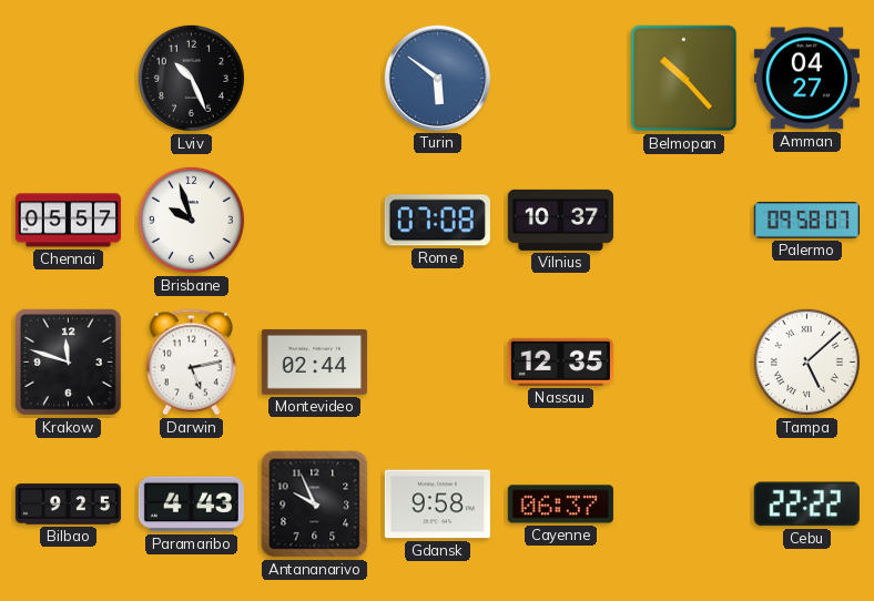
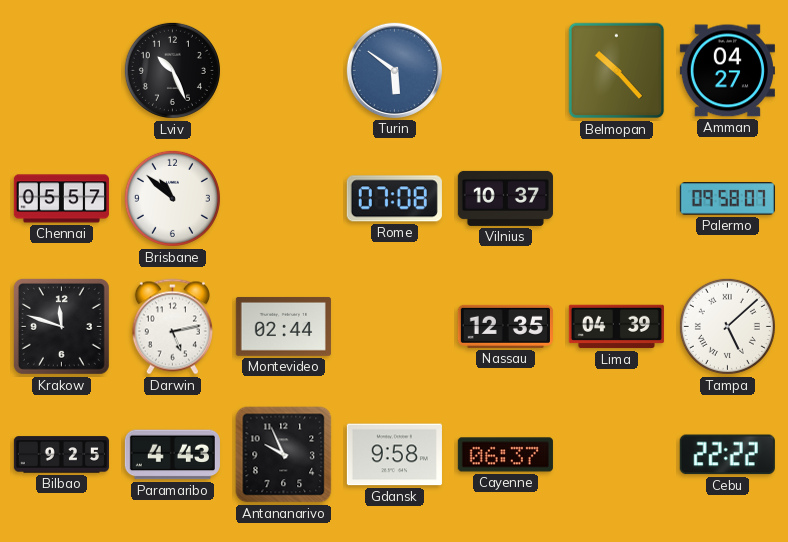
Brisbane: 9:57 -> 10:52 (172, 198)
Lima: none -> 04:39 (616, 327)
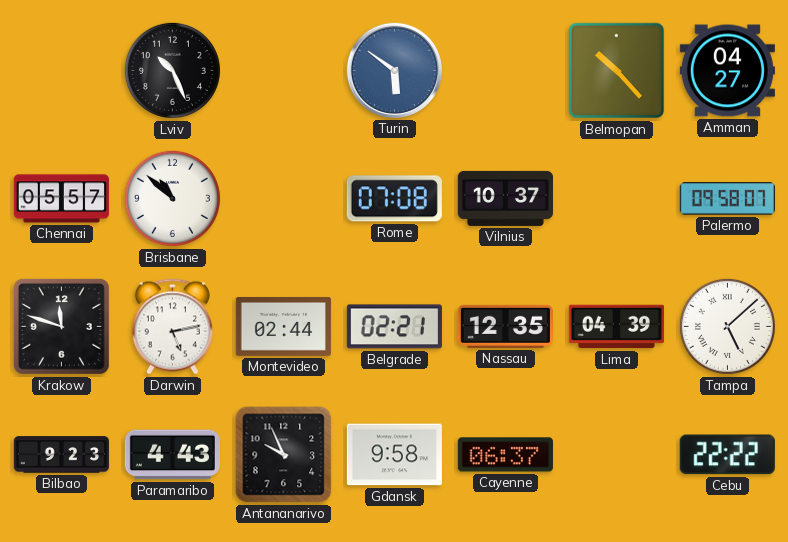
Belgrade: none -> 02:21 (394, 327)
Bilbao: 9:25 -> 9:23 (61, 455)
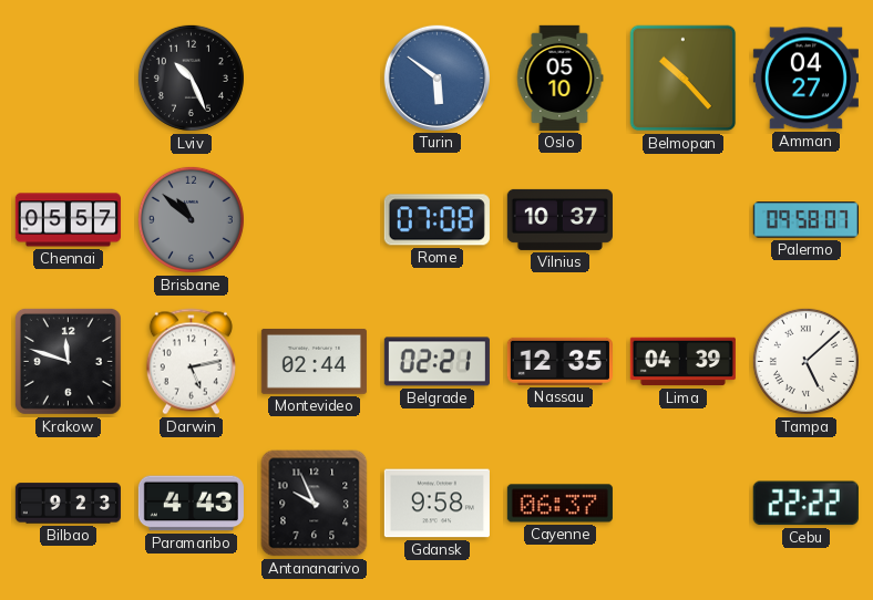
Oslo: none -> 05:10 (559, 77)
Brisbane dial: white -> grey (191, 219)
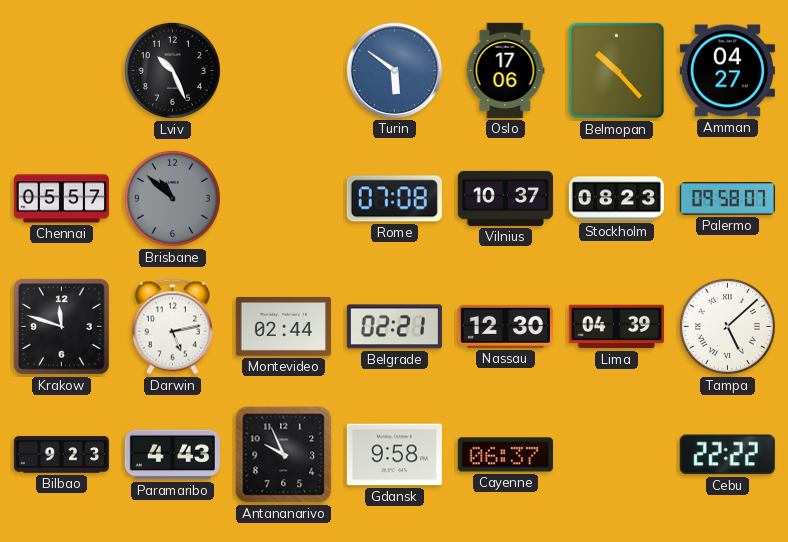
Oslo: 05:10 -> 17:06 (505, 70)
Stockholm: none -> 08:23 (616, 199)
Nassau: 12:35 -> 12:30 (505, 326)
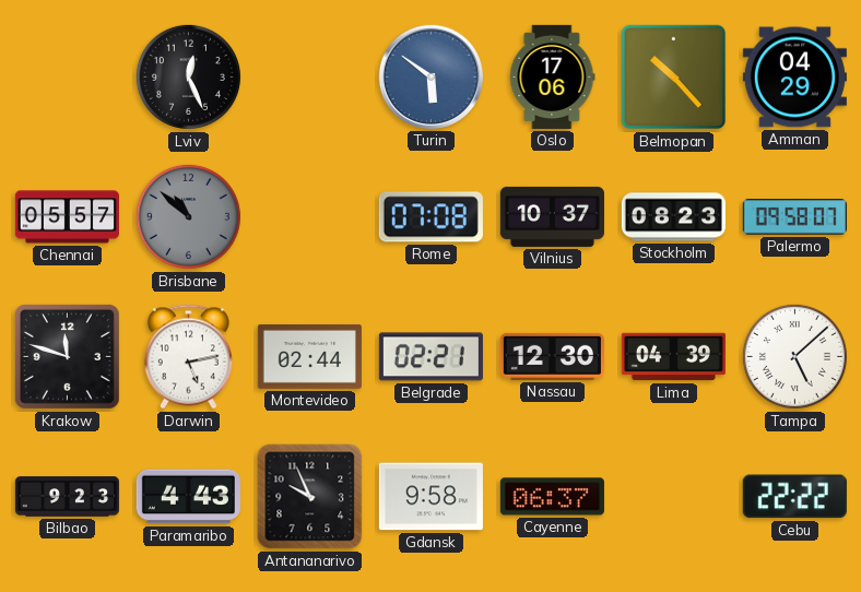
Lviv: 10:26 -> 12:26 (188, 76)
Amman: 04:27 -> 04:29 (794, 78)
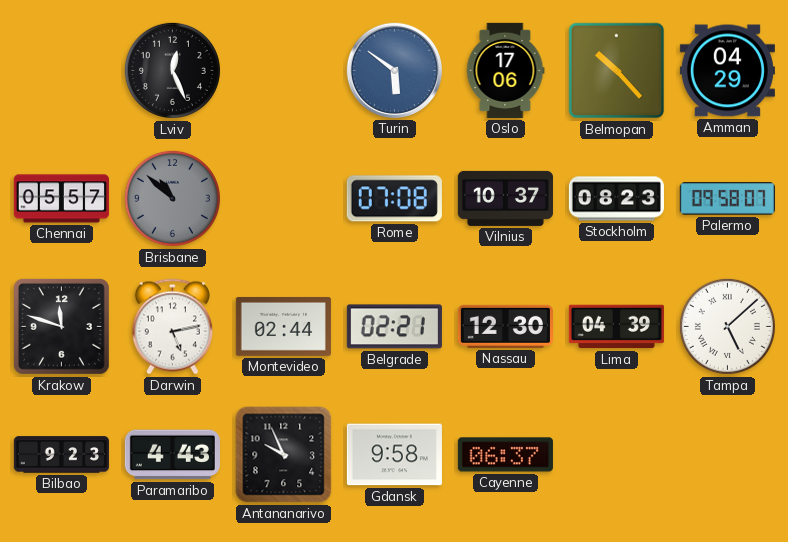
Cebu: 22:22 -> none (794, 497)
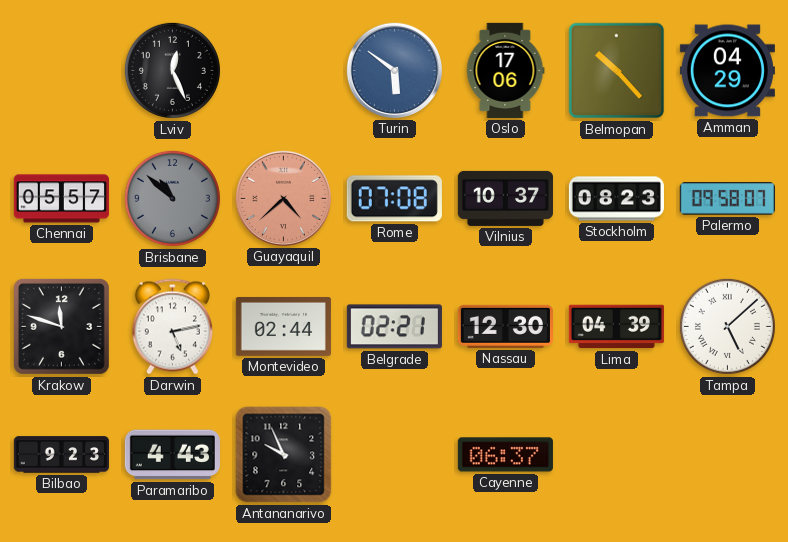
Guayaquil: none -> 4:38 (283, 198)
Gdansk: 9:58 -> none (394, 455)
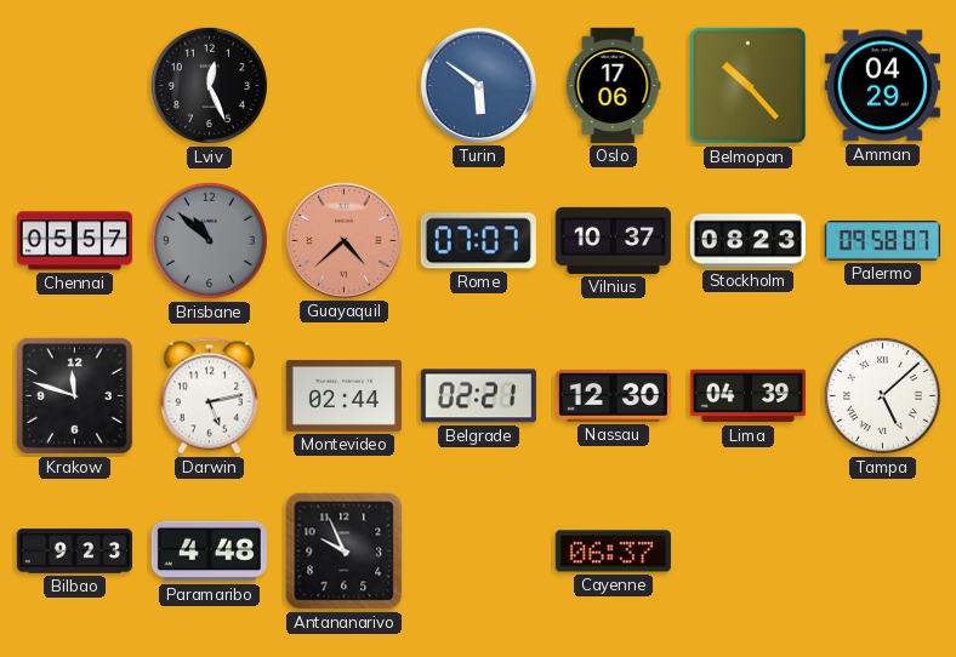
Rome: 07:08 -> 07:07 (478, 241)
Paramaribo: 4:43 -> 4:48 (209, 552)
